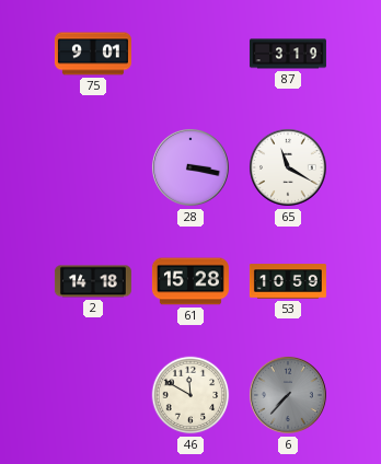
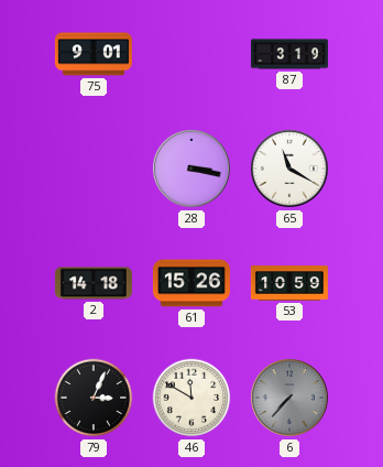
61: 15:28 -> 15:26 (191, 283)
79: none -> 3:04 (94, 398)
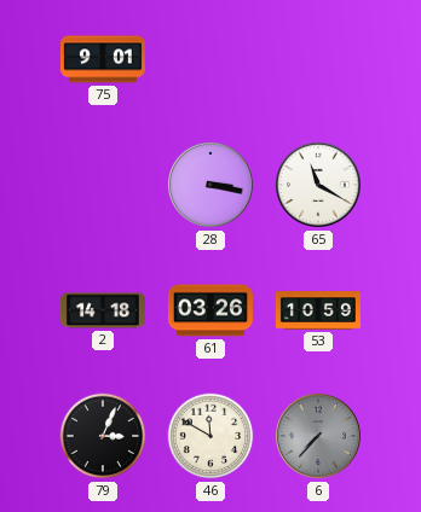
87: 3:19 -> none (289, 54)
61: 15:26 -> 03:26 (211, 310)
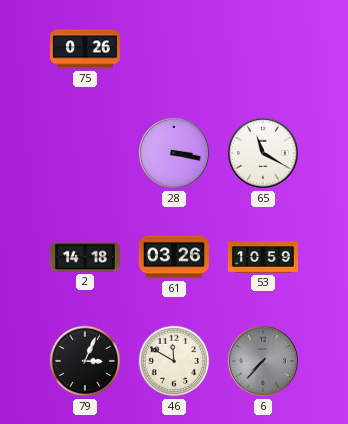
75: 9:01 -> 0:26 (85, 49)
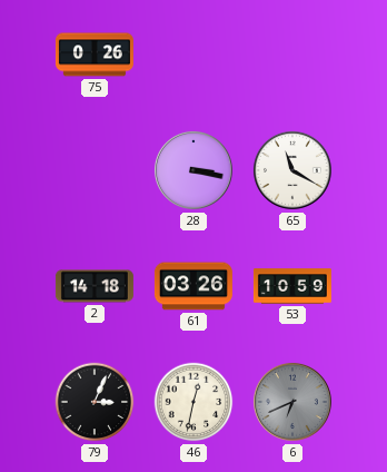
46: 11:50 -> 12:32 (193, 402)
6: 7:37 -> 6:41 (292, 402)
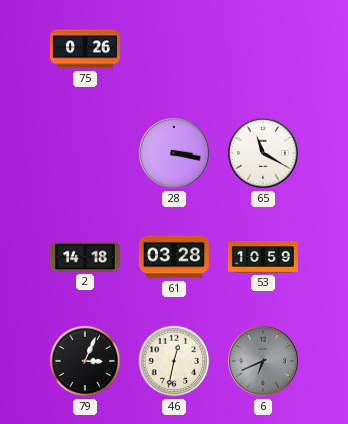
61: 03:26 -> 03:28 (174, 257)
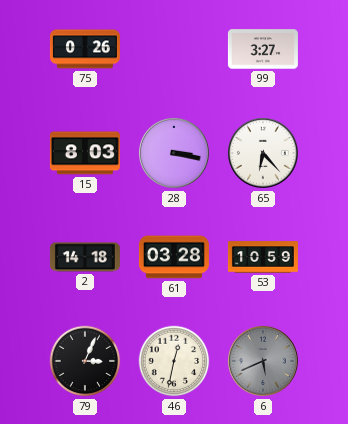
99: none -> 3:27 (263, 49)
15: none -> 8:03 (85, 153)
65: 11:20 -> 6:23 (263, 153)
6: 6:41 -> 5:41 (263, 361)
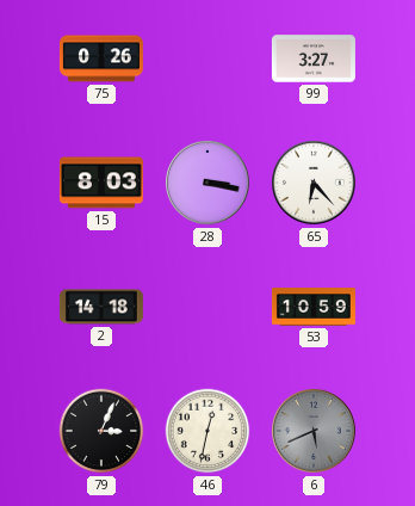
61: 03:28 -> none (174, 257)
